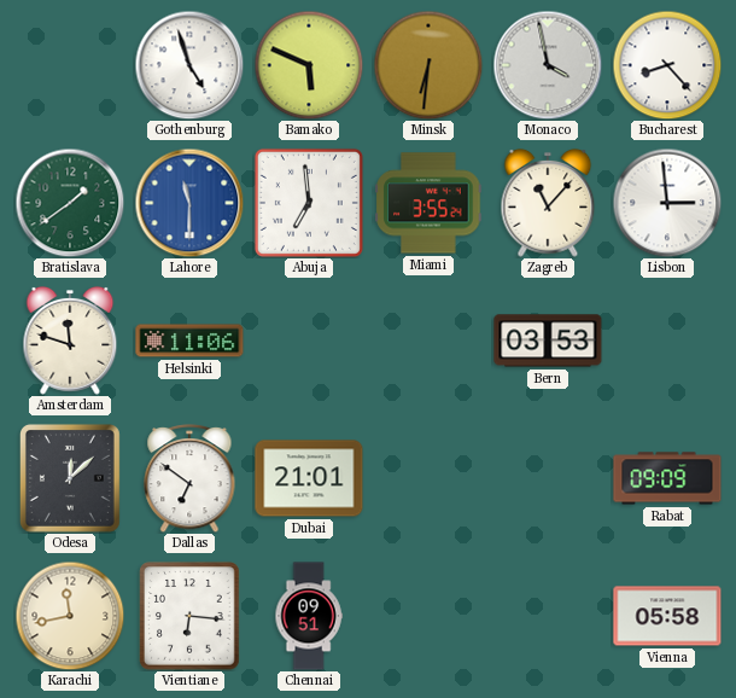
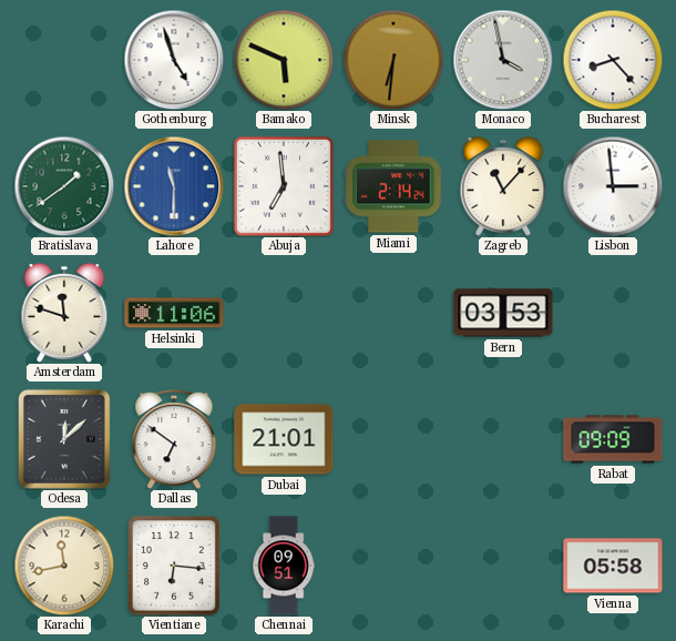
Miami: 3:55 -> 2:14 (393, 186)
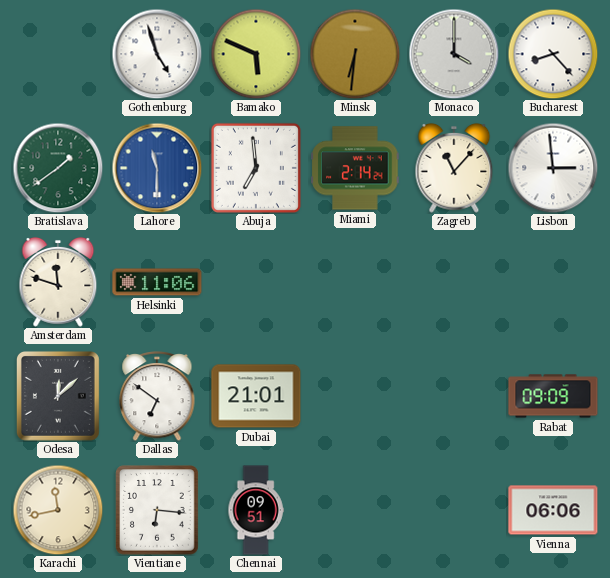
Monaco: 3:58 -> 4:00 (454, 54)
Bern: 03:53 -> none (503, 313)
Vienna: 05:58 -> 06:06 (553, 510)
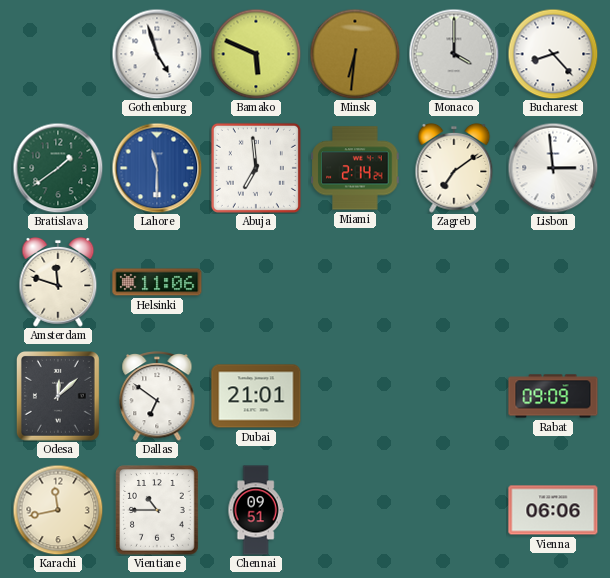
Zagreb: 11:07 -> 7:09 (454, 168)
Vientiane: 6:16 -> 10:45 (157, 510)
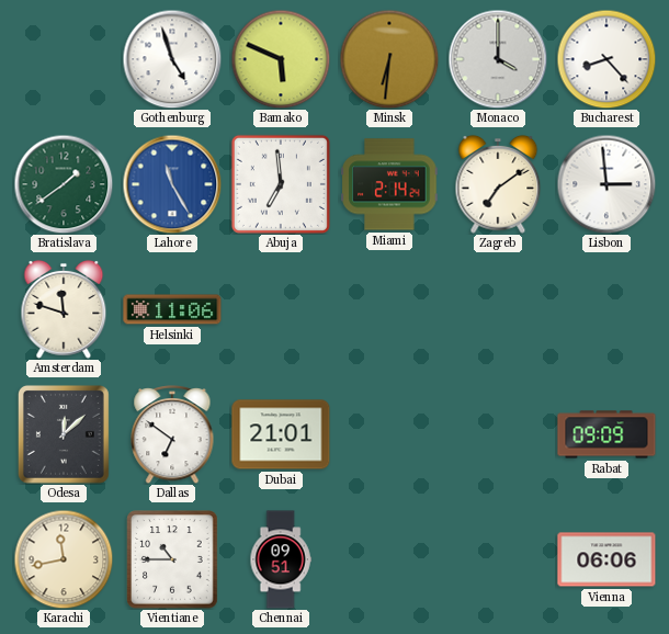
Lahore: 11:30 -> 11:25 (172, 184)
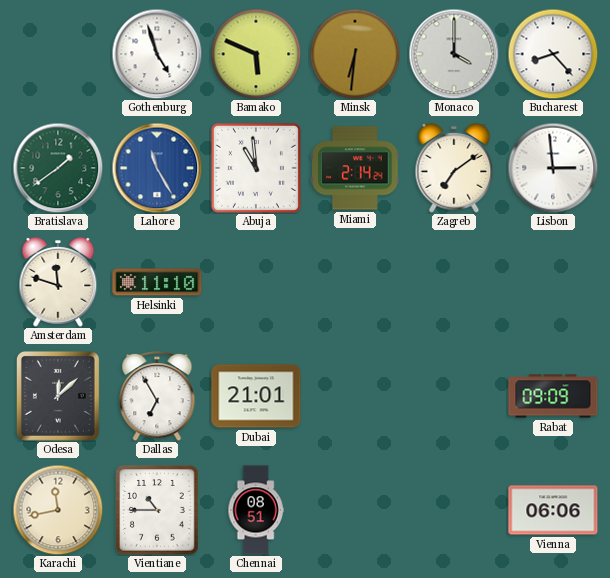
Abuja: 6:59 -> 10:59 (256, 168)
Helsinki: 11:06 -> 11:10 (157, 282)
Dallas: 6:51 -> 6:55 (157, 397)
Chennai: 09:51 -> 08:51 (256, 510)
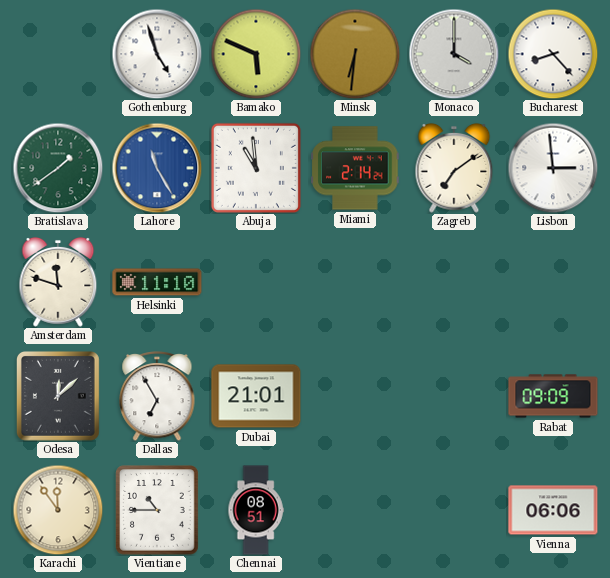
Karachi: 11:43 -> 11:54 (58, 510)
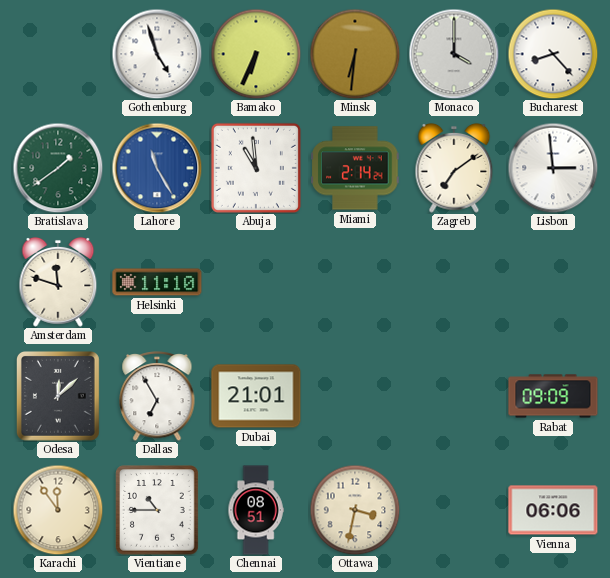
Bamako: 5:49 -> 6:34 (256, 54)
Ottawa: none -> 3:32 (355, 510)
